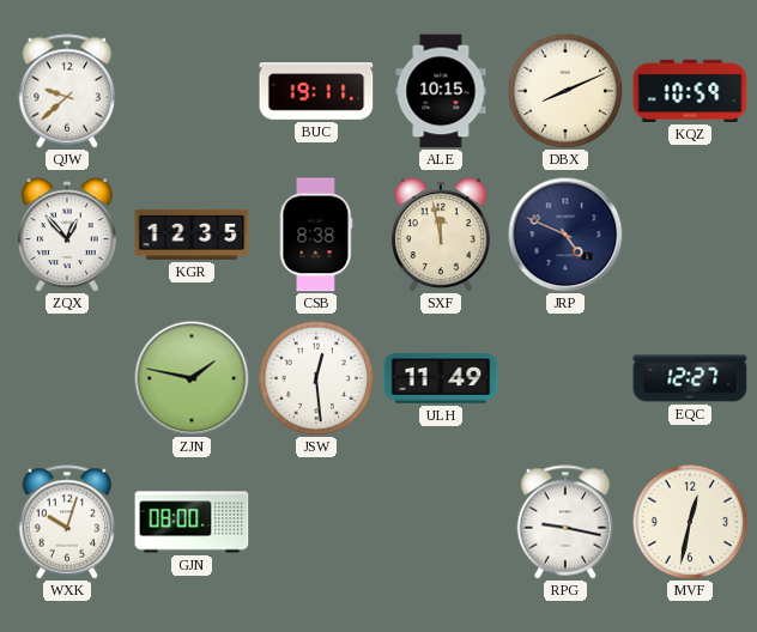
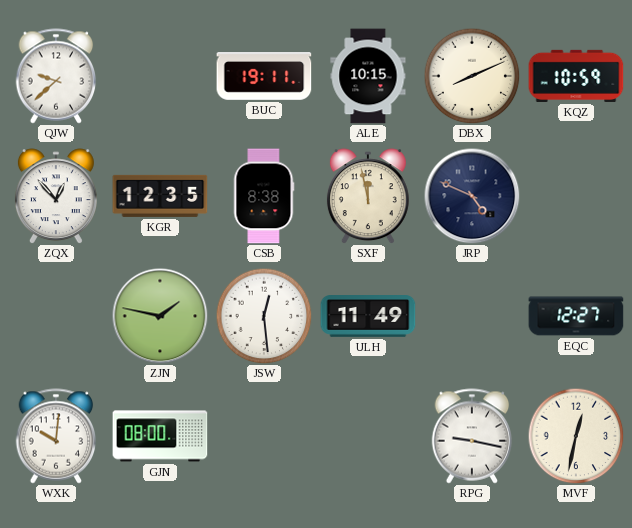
WXK: 10:03 -> 10:01 (56, 436)
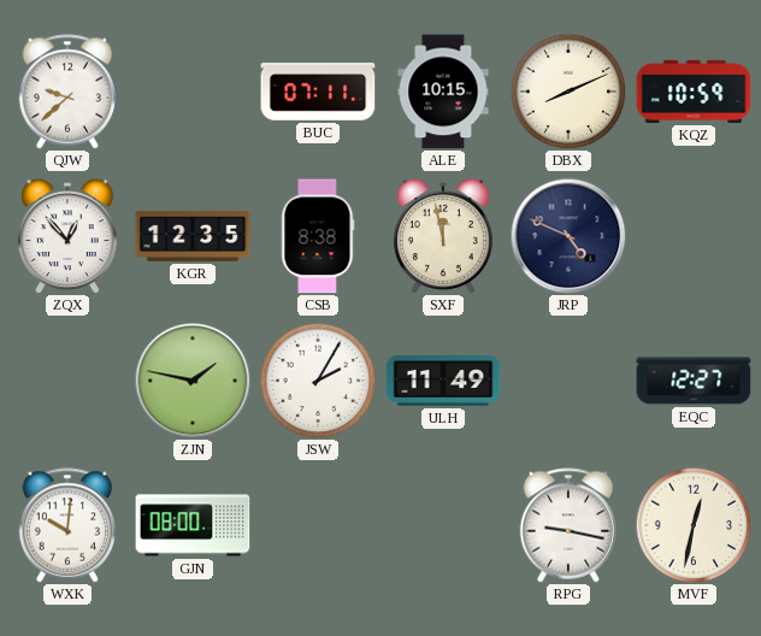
BUC: 19:11 -> 07:11 (318, 93)
JSW: 12:29 -> 2:05 (318, 381)
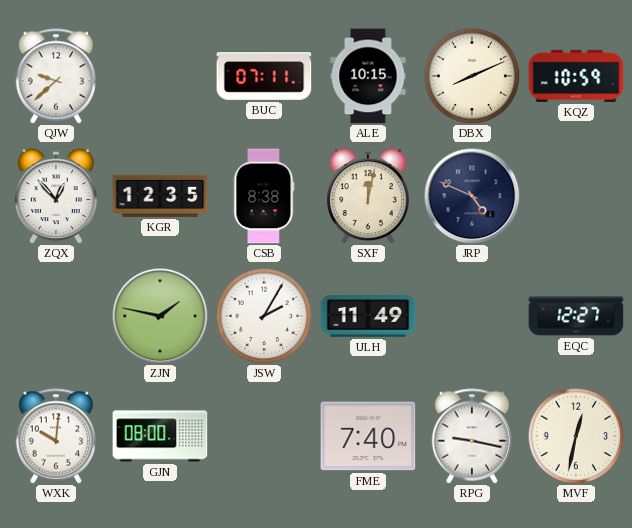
SXF: 11:58 -> 12:02 (368, 196)
FME: none -> 7:40 (368, 436)
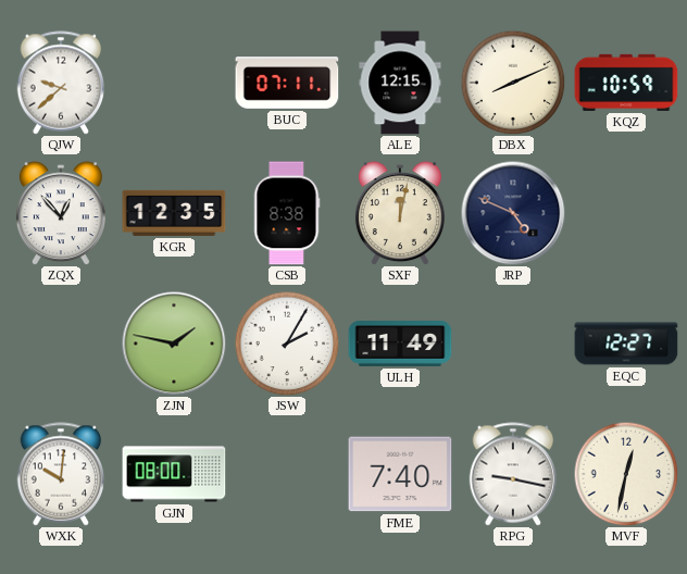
ALE: 10:15 -> 12:15 (400, 83)
